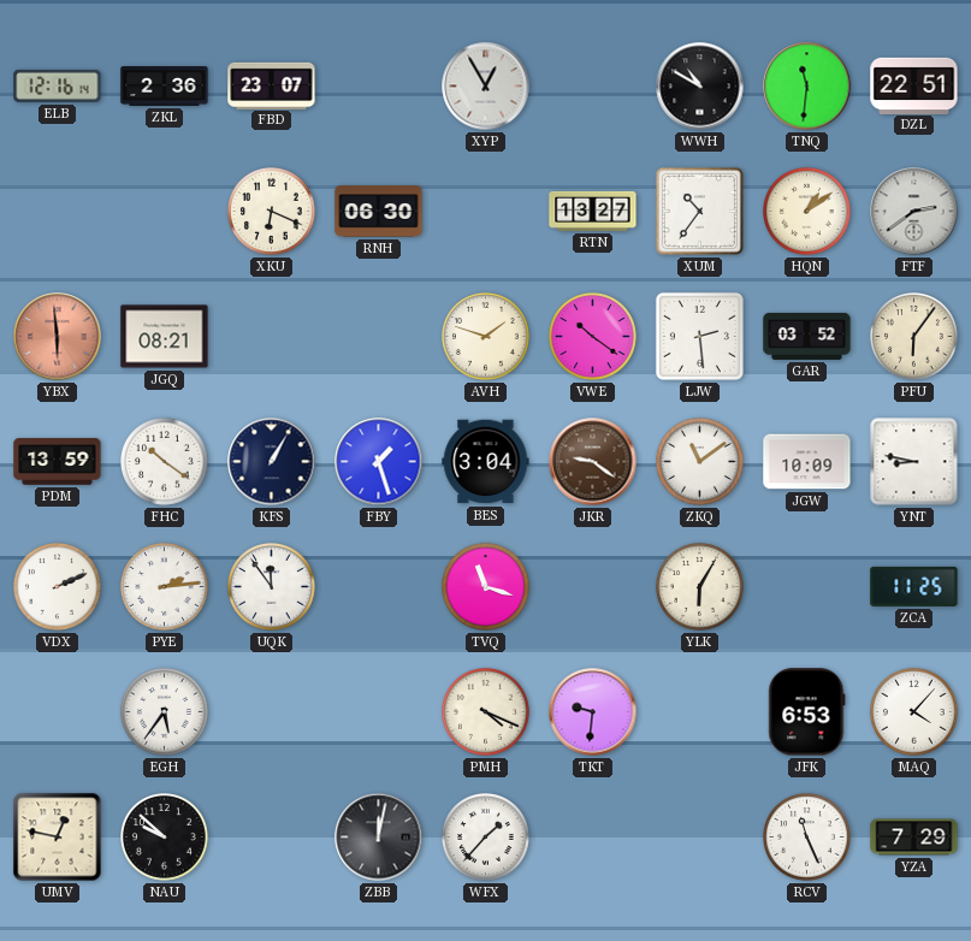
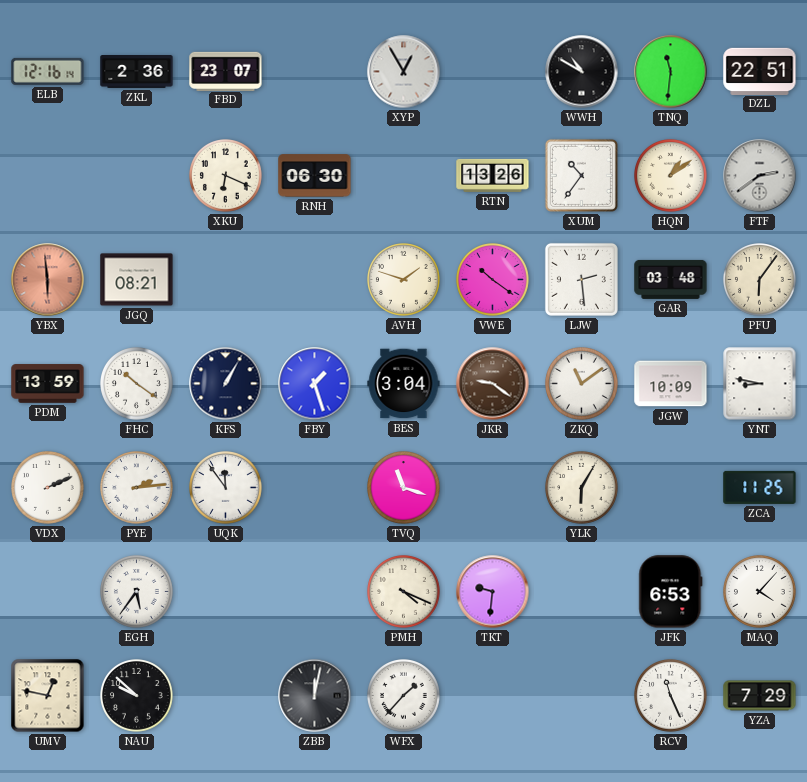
RTN: 13:27 -> 13:26 (493, 175)
GAR: 03:52 -> 03:48 (671, 279)
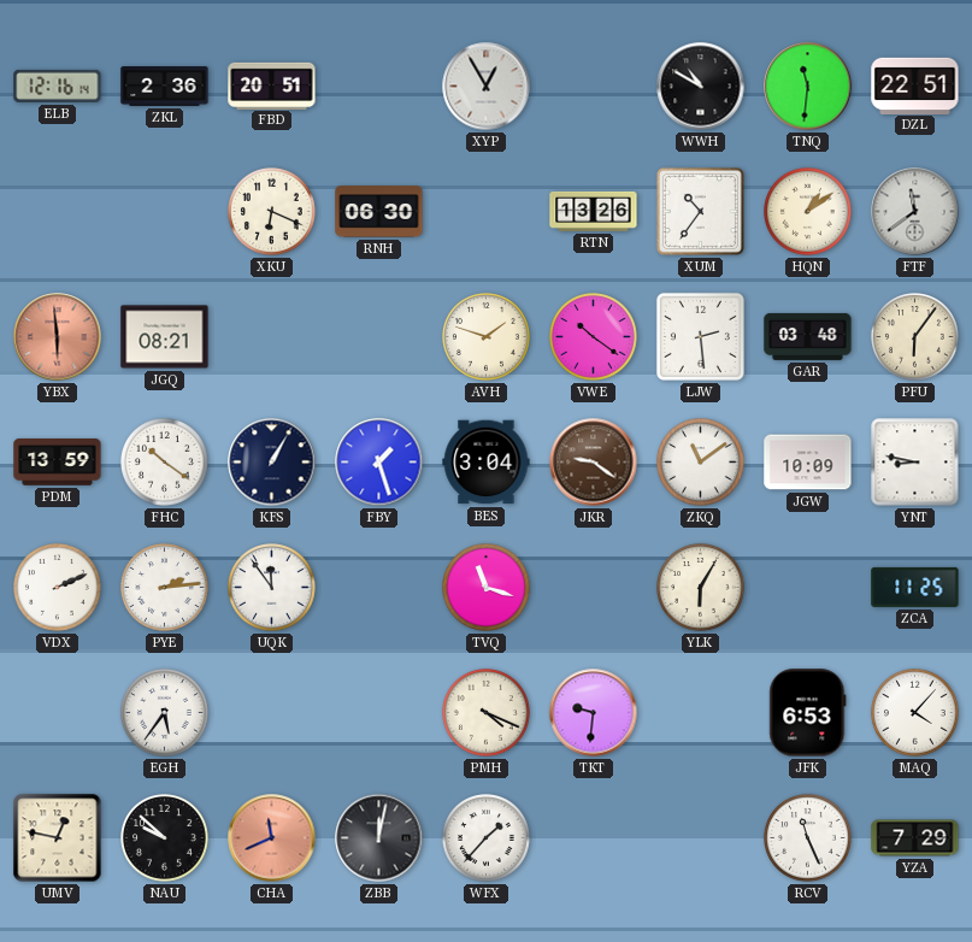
FBD: 23:07 -> 20:51 (272, 86)
FTF: 2:39 -> 11:39 (915, 212)
CHA: none -> 11:41 (272, 838)
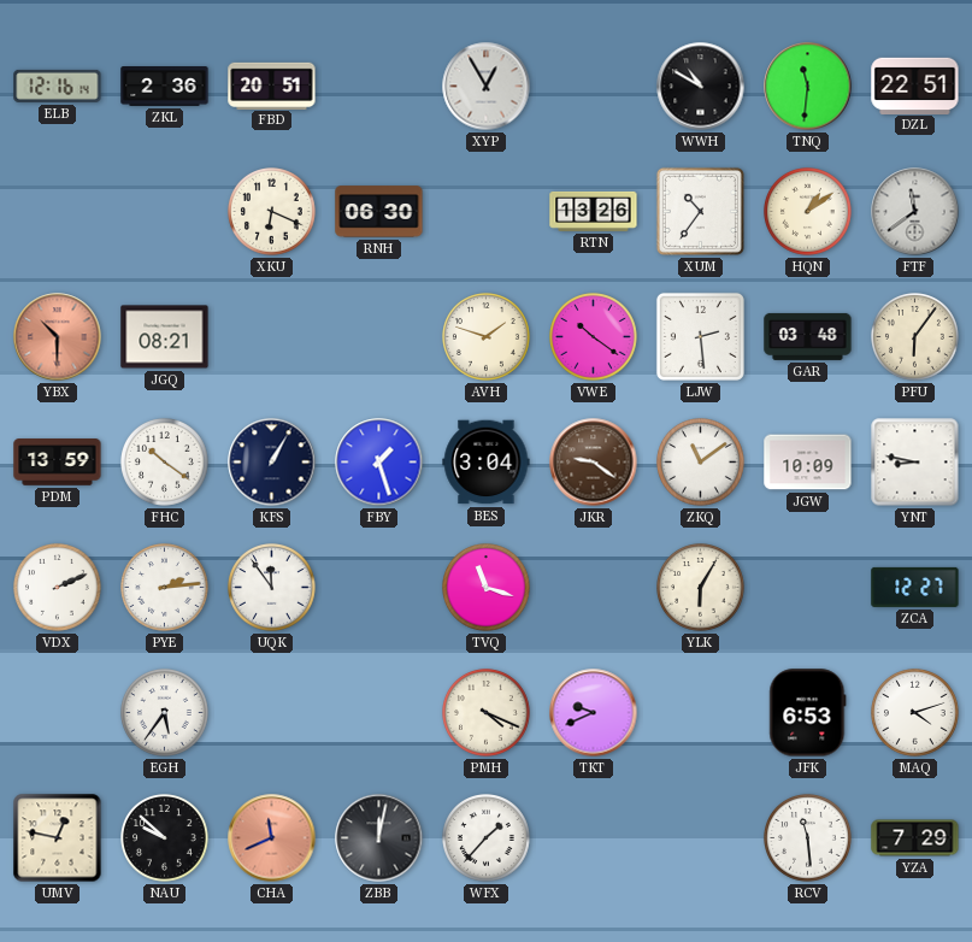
YBX: 5:59 -> 10:30 (58, 337)
ZCA: 11:25 -> 12:27 (915, 587)
TKT: 9:31 -> 9:41 (594, 713)
MAQ: 4:07 -> 4:12 (915, 713)
RCV: 11:26 -> 11:29 (808, 838)
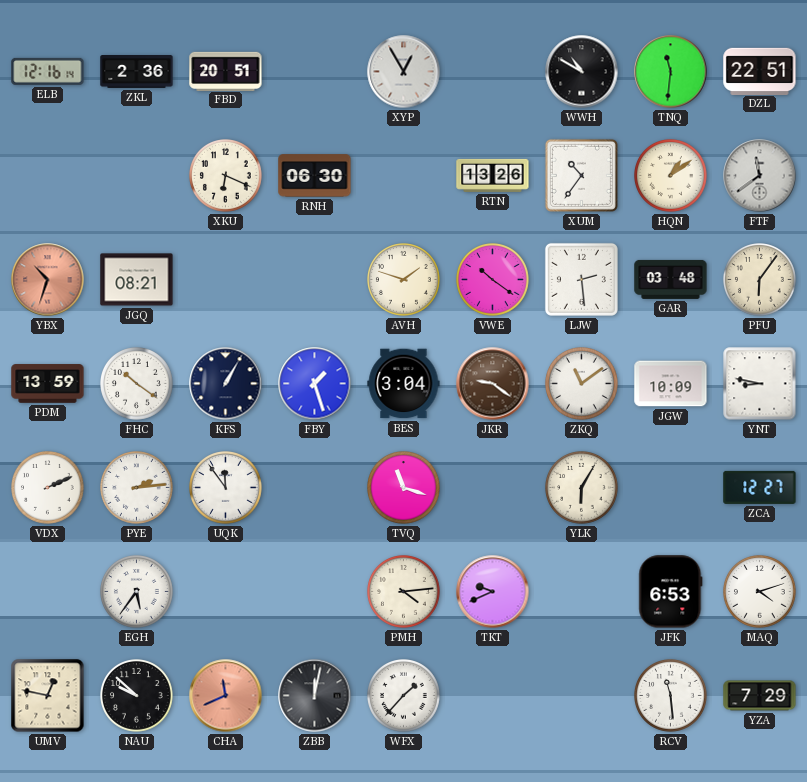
YBX: 10:30 -> 10:33 (48, 280)
PMH: 4:19 -> 4:14 (404, 592)
